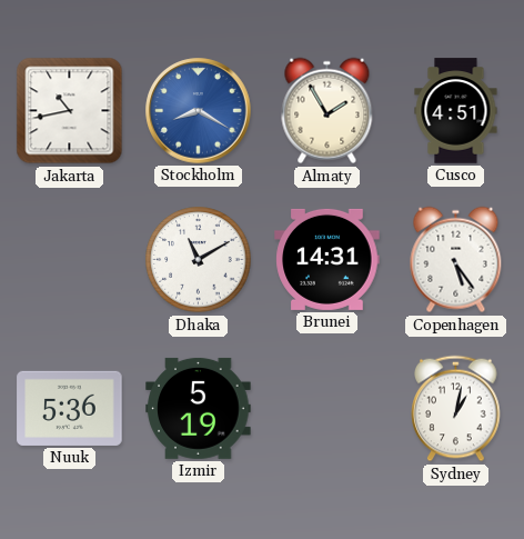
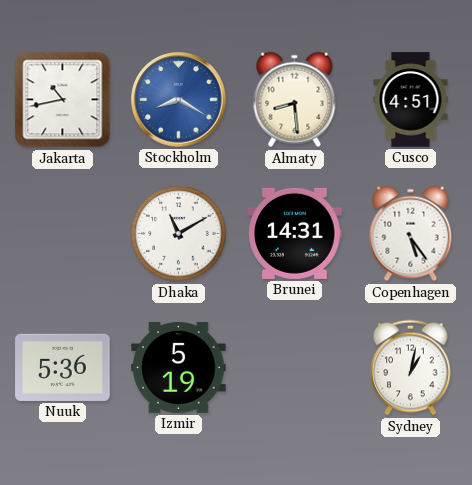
Almaty: 1:55 -> 8:29 (295, 100)
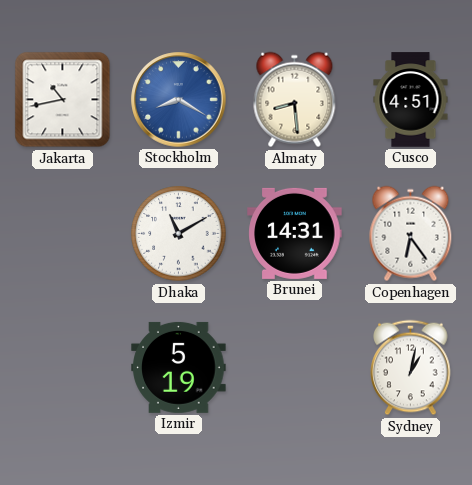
Copenhagen: 5:24 -> 6:24 (411, 234)
Nuuk: 5:36 -> none (63, 367)
